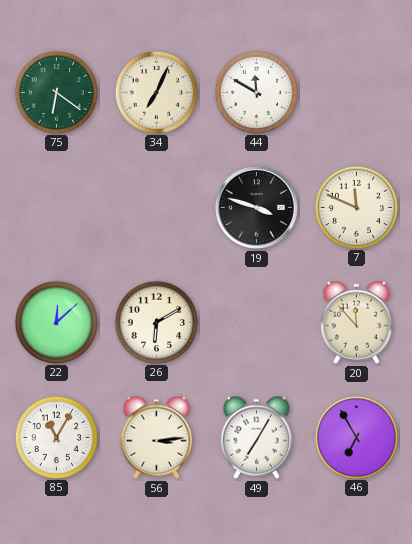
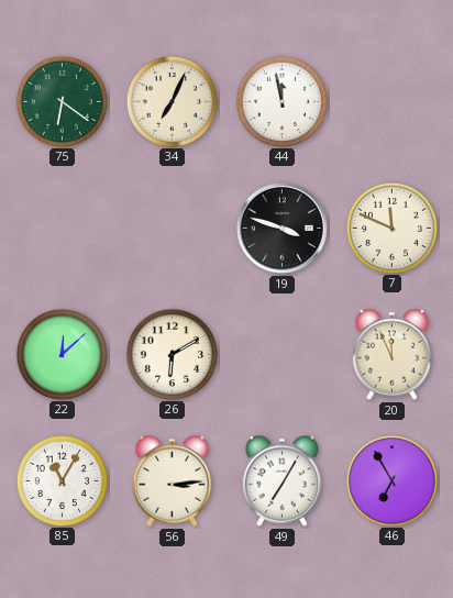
44: 11:50 -> 11:58 (281, 101)
20: 11:53 -> 11:56 (393, 354)
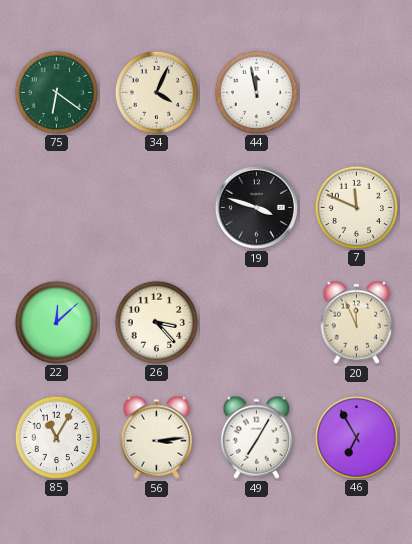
34: 7:04 -> 4:04 (156, 92)
26: 6:10 -> 3:23 (156, 322)
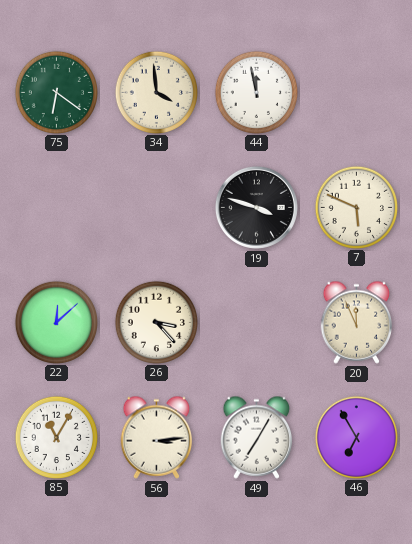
34: 4:04 -> 3:59 (156, 92)
7: 11:49 -> 5:49 (356, 207)
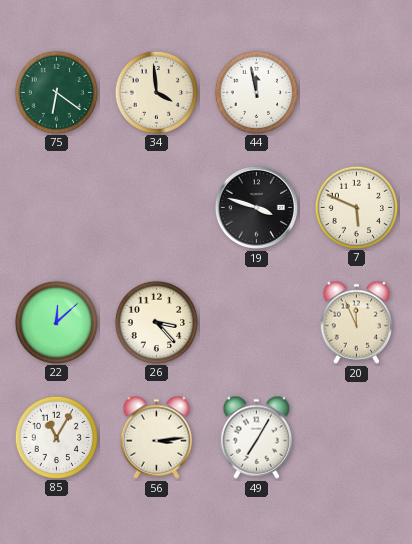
46: 6:55 -> none (356, 437)
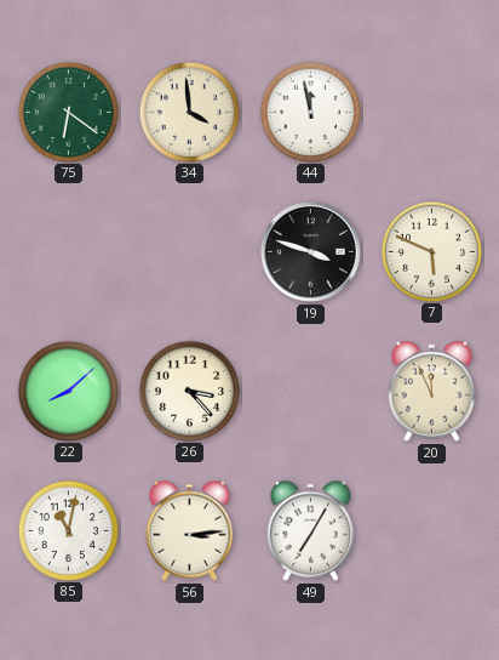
22: 12:08 -> 8:08 (68, 391)
85: 11:05 -> 11:02 (68, 530)
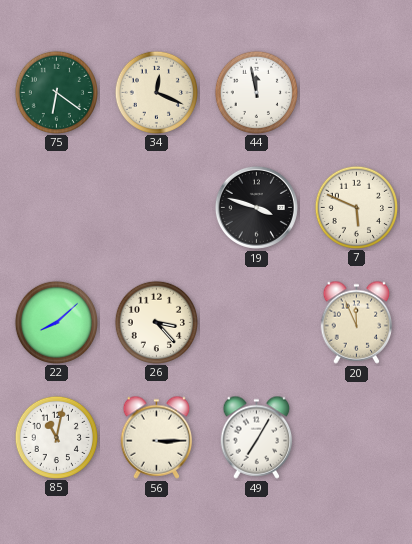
34: 3:59 -> 12:19 (156, 92)
56: 3:14 -> 3:15 (157, 437)
